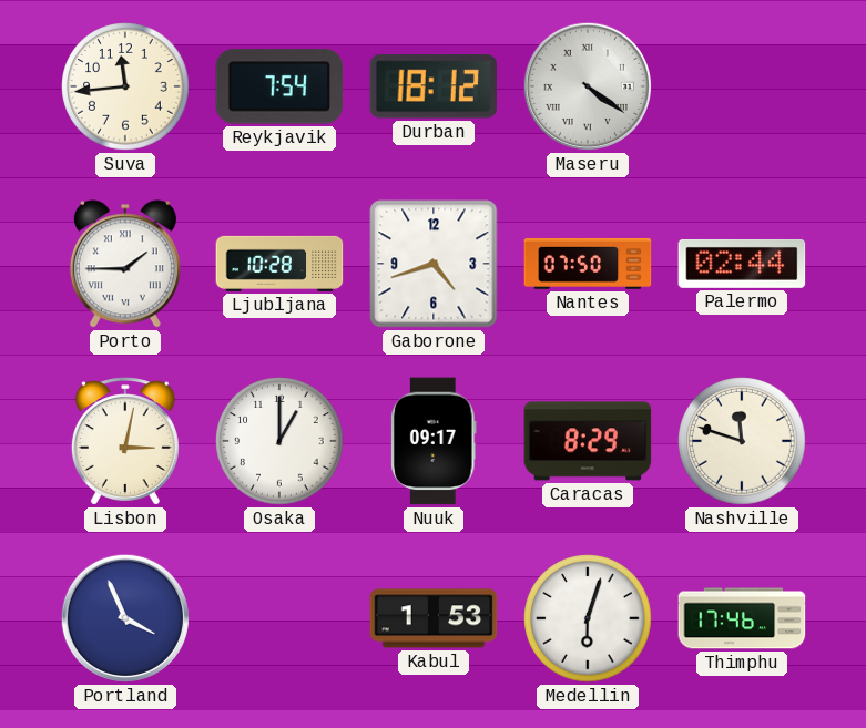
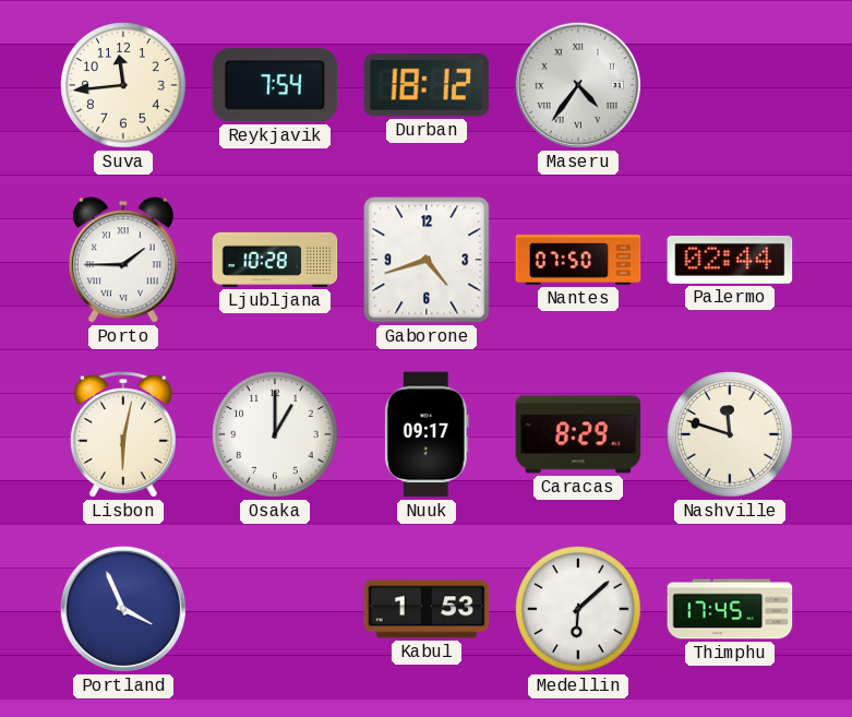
Maseru: 4:21 -> 4:36 (578, 85)
Lisbon: 3:02 -> 6:02 (123, 434)
Medellin: 6:03 -> 6:08 (578, 609)
Thimphu: 17:46 -> 17:45 (730, 609)
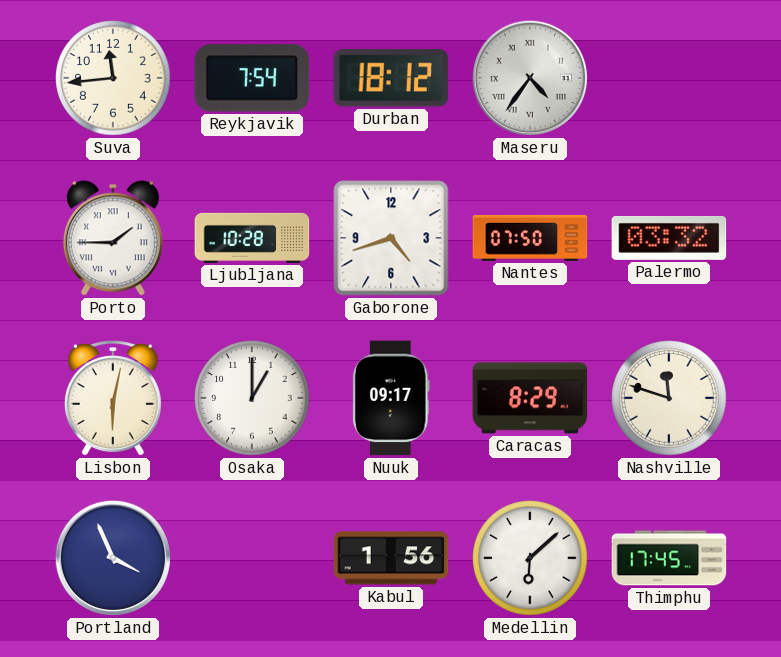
Palermo: 02:44 -> 03:32 (669, 238)
Kabul: 1:53 -> 1:56 (391, 558)
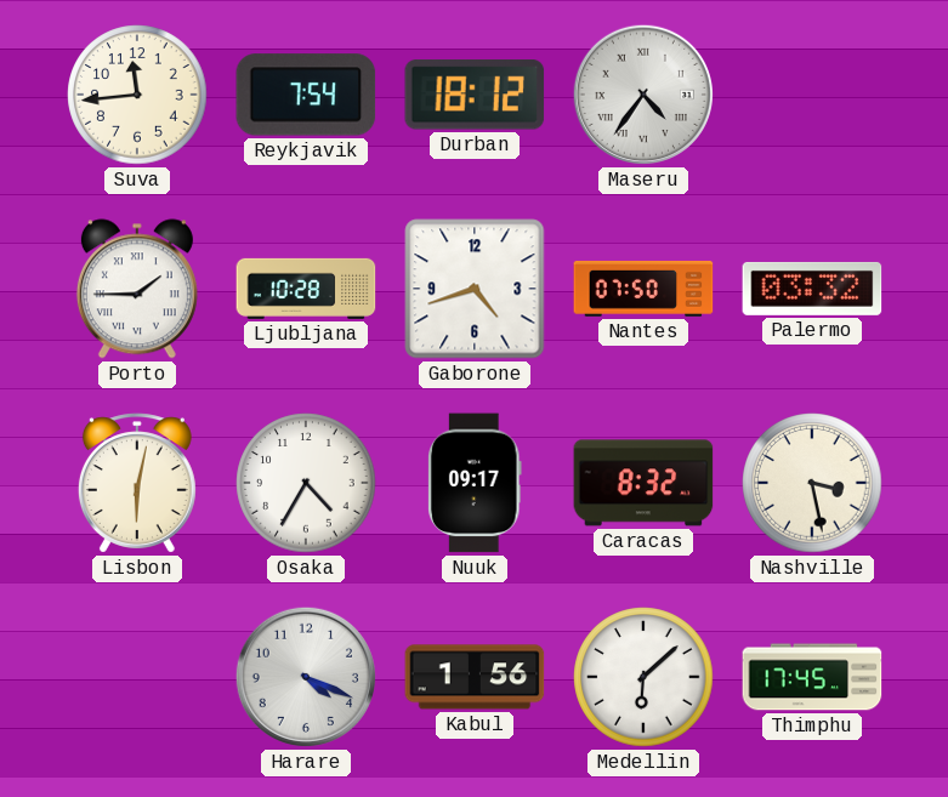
Osaka: 1:00 -> 4:35 (306, 483)
Caracas: 8:29 -> 8:32 (643, 483)
Nashville: 11:48 -> 3:28 (812, 483)
Portland: 3:56 -> none (113, 558)
Harare: none -> 4:19 (306, 677)
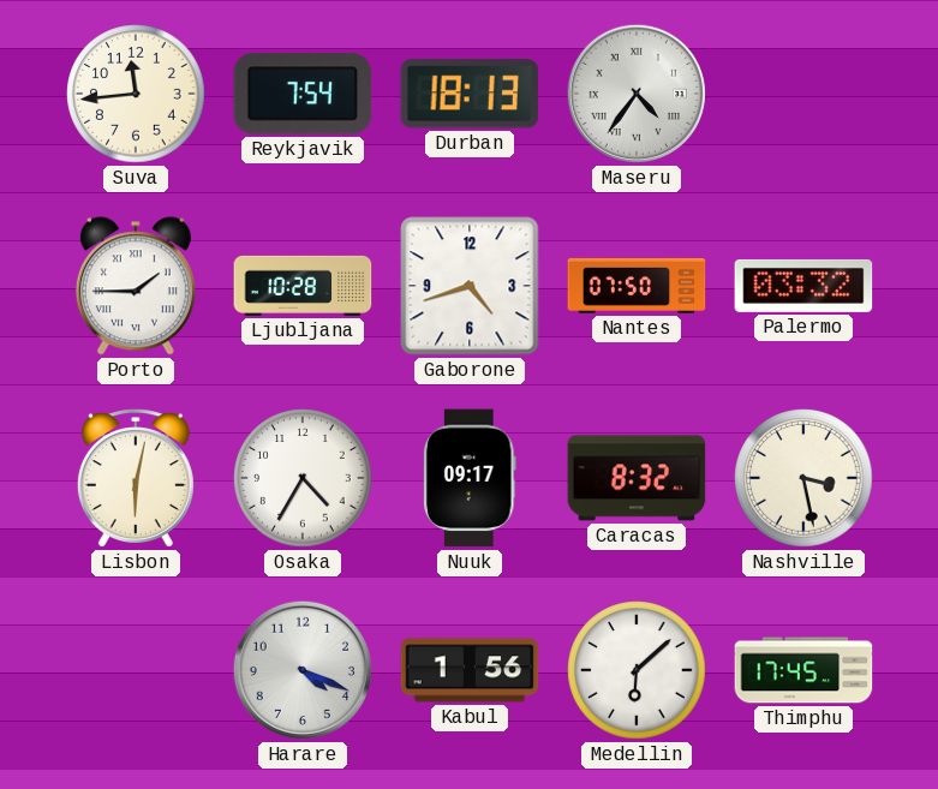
Durban: 18:12 -> 18:13 (470, 94)
